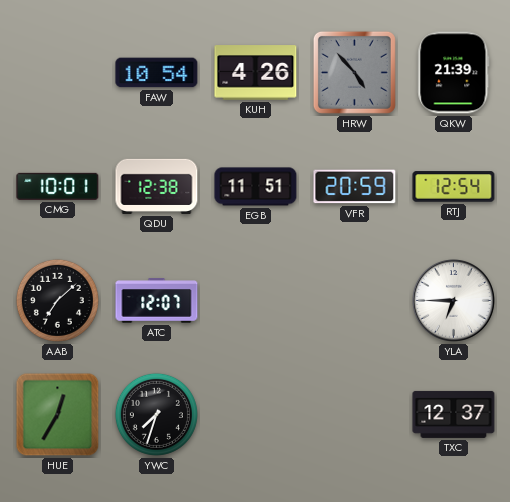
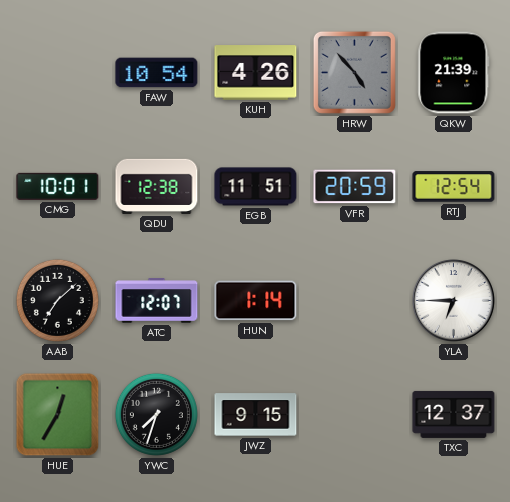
HUN: none -> 1:14 (256, 301)
JWZ: none -> 9:15 (256, 415)
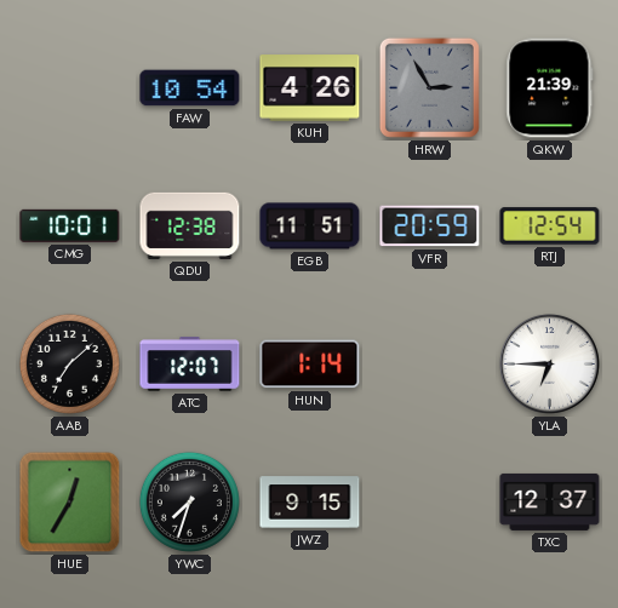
HRW: 4:53 -> 2:55 (429, 87)
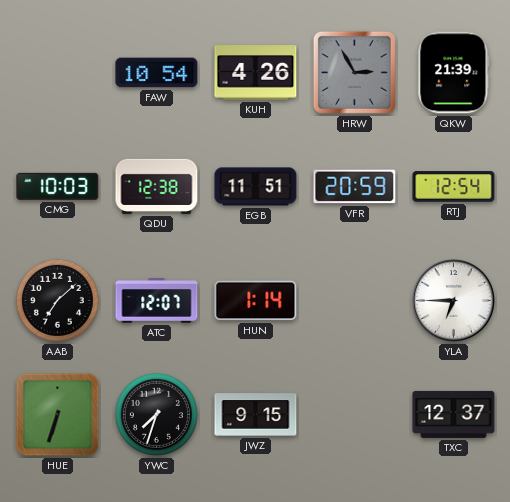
CMG: 10:01 -> 10:03 (58, 186)
HUE: 12:35 -> 6:33 (58, 415)
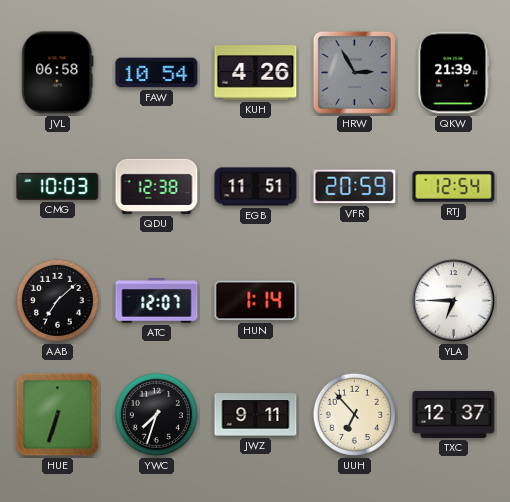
JVL: none -> 06:58 (58, 73)
JWZ: 9:15 -> 9:11 (256, 415)
UUH: none -> 6:53 (354, 414)
